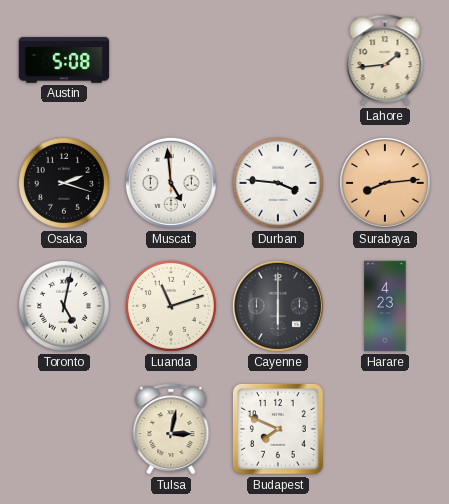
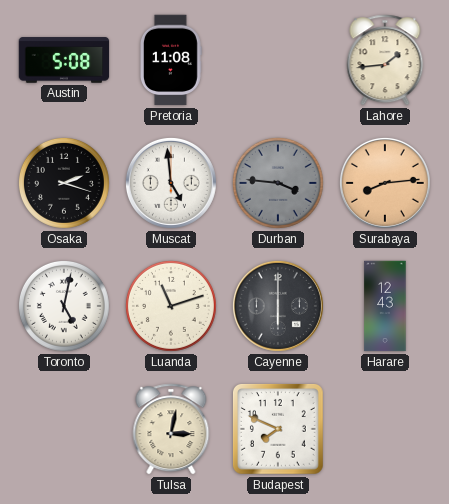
Pretoria: none -> 11:08 (171, 60)
Durban dial: white -> grey (278, 183)
Harare: 4:23 -> 12:43 (385, 306)
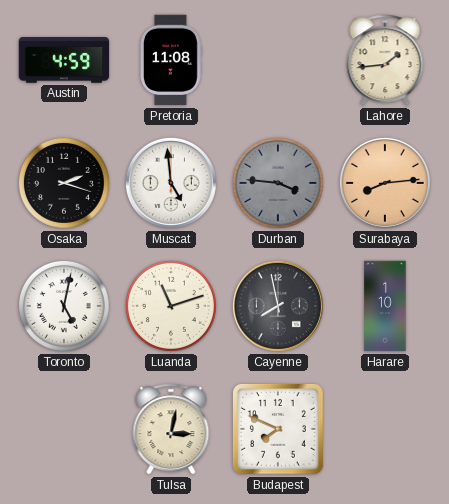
Austin: 5:08 -> 4:59 (64, 60)
Cayenne: 6:00 -> 7:58 (278, 306)
Harare: 12:43 -> 1:10 (385, 306)
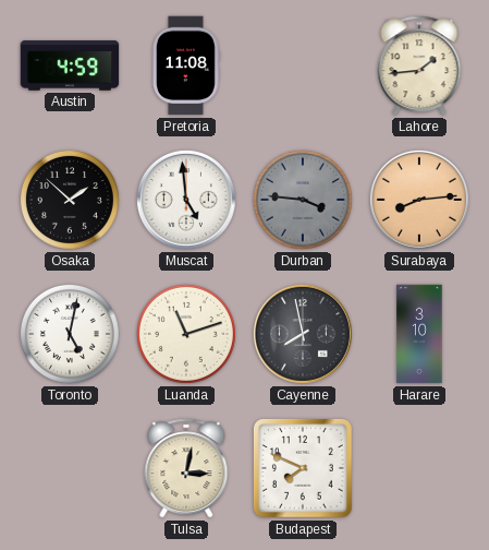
Osaka: 2:18 -> 1:52 (70, 200)
Harare: 1:10 -> 3:10 (419, 334)
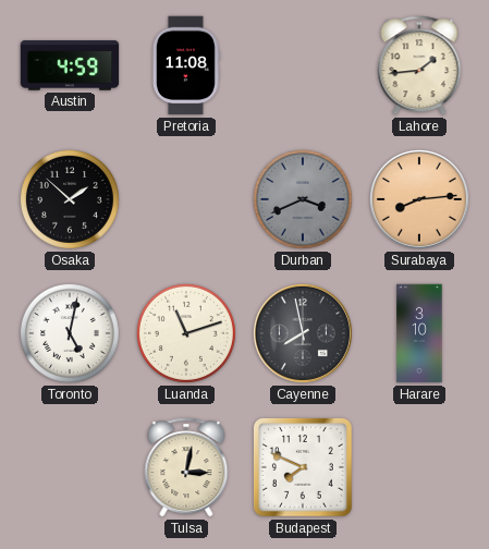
Muscat: 4:59 -> none (186, 200)
Durban: 3:46 -> 3:41 (303, 199)
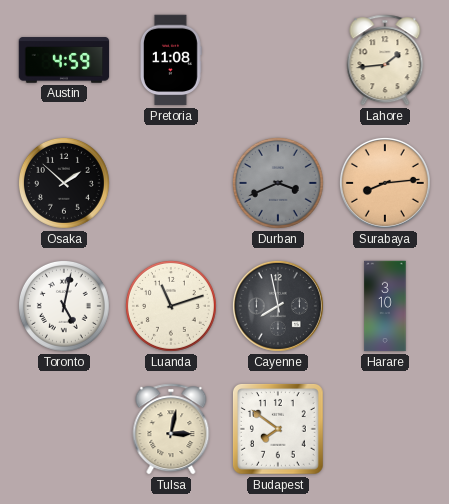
Budapest: 7:49 -> 7:51 (278, 429)
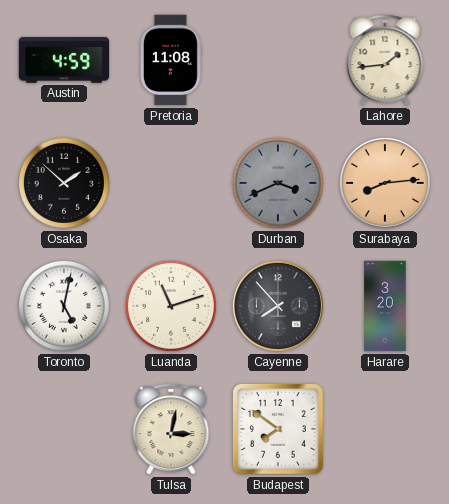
Cayenne: 7:58 -> 7:53 (278, 306)
Harare: 3:10 -> 3:20 (385, 306)
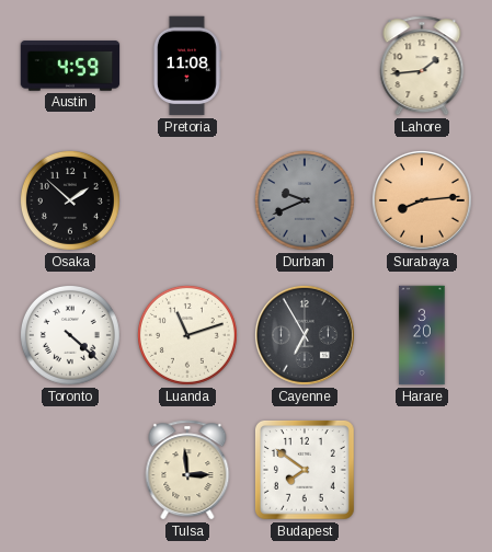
Durban: 3:41 -> 9:41 (305, 200)
Toronto: 5:02 -> 4:22 (70, 335)
Cayenne: 7:53 -> 6:55 (305, 335)
Tulsa: 3:02 -> 2:59 (187, 470)
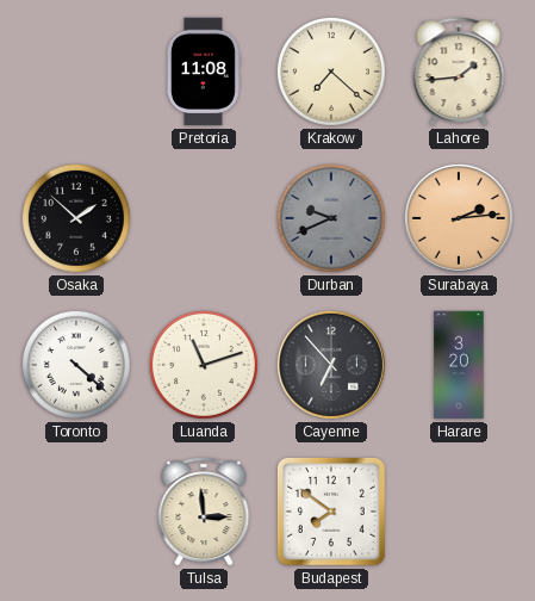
Austin: 4:59 -> none (70, 66)
Krakow: none -> 7:22 (331, 72)
Surabaya: 8:14 -> 2:14 (459, 218)
Cayenne: 6:55 -> 6:53 (331, 365)
